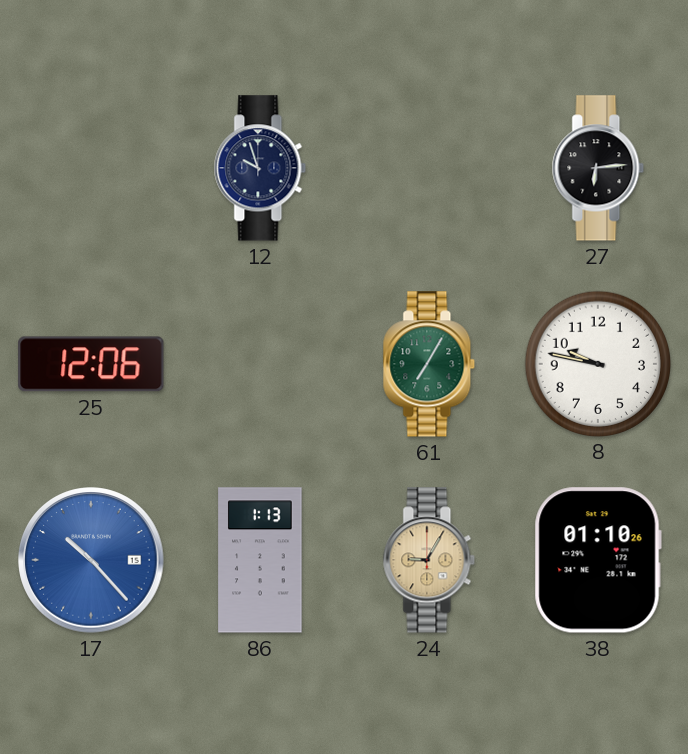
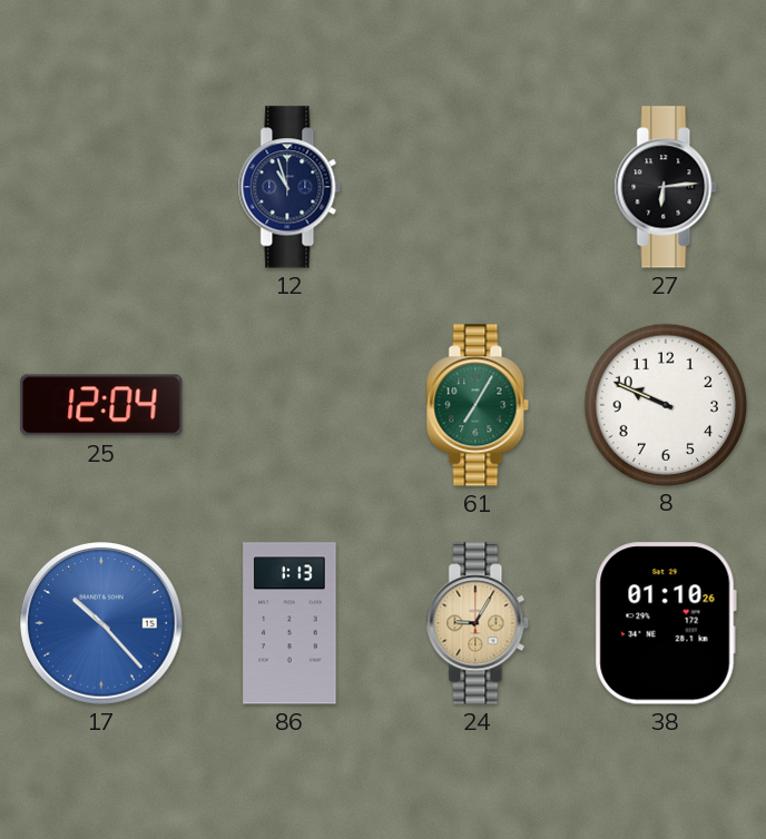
12: 9:57 -> 10:57 (289, 187)
25: 12:06 -> 12:04 (101, 405)
8: 9:47 -> 9:49 (665, 404)
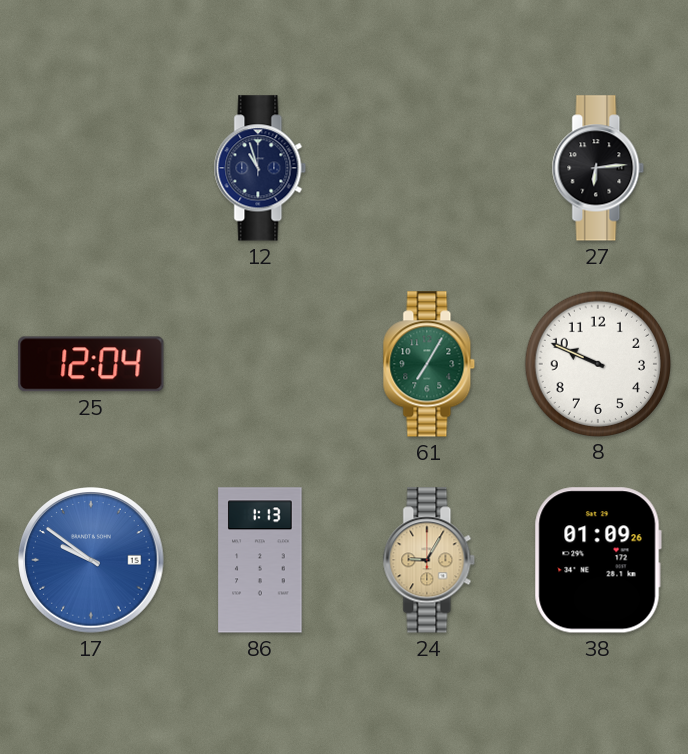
17: 10:23 -> 9:51 (91, 560)
38: 01:10 -> 01:09 (598, 560)
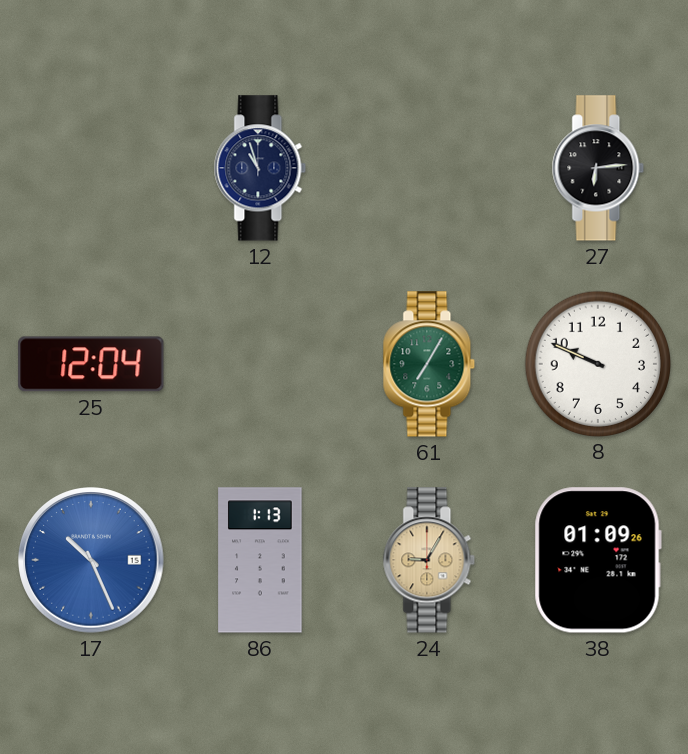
17: 9:51 -> 10:26 (91, 560)
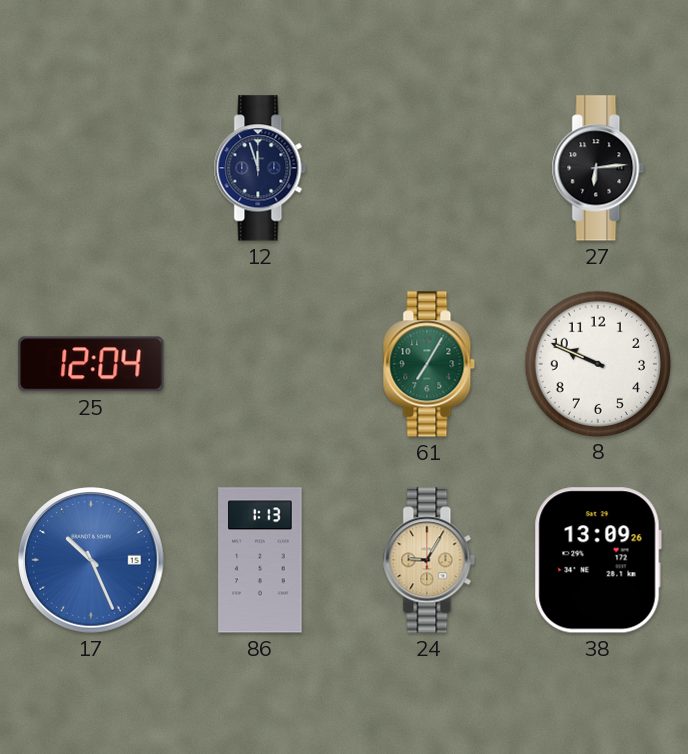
12: 10:57 -> 11:57 (260, 168)
38: 01:09 -> 13:09 (598, 560)
